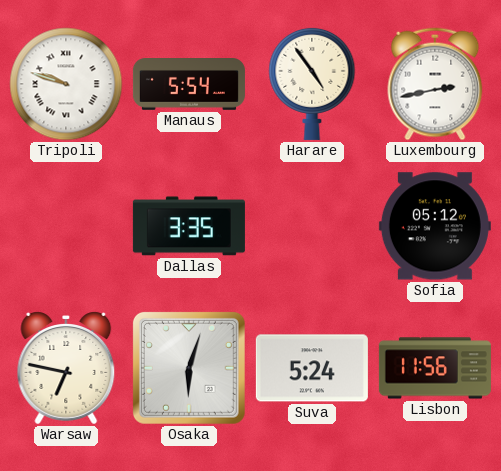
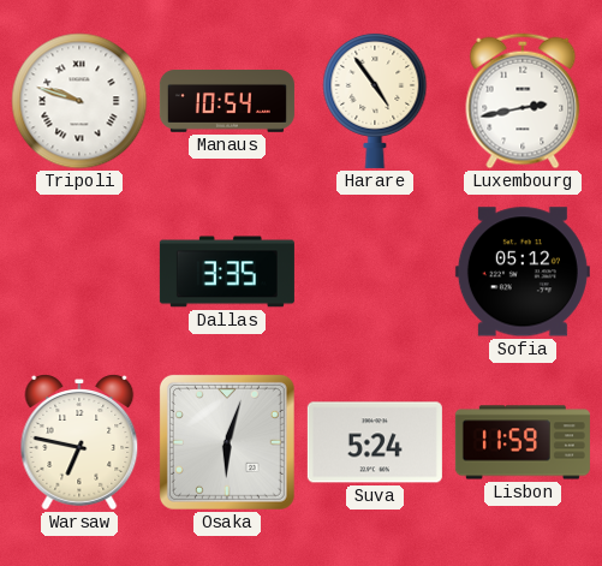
Manaus: 5:54 -> 10:54 (227, 101)
Lisbon: 11:56 -> 11:59 (523, 442)
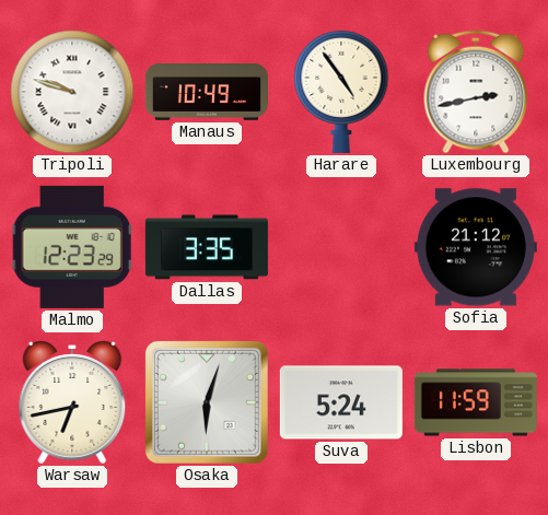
Manaus: 10:54 -> 10:49 (207, 92)
Malmo: none -> 12:23 (72, 247)
Sofia: 05:12 -> 21:12 (476, 247)
Warsaw: 6:47 -> 6:43 (72, 402)
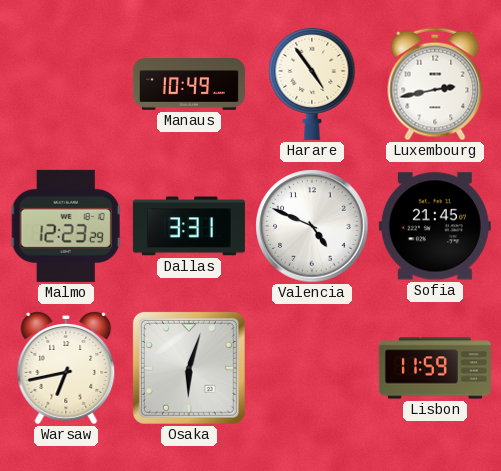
Tripoli: 9:48 -> none (72, 92)
Dallas: 3:35 -> 3:31 (189, 226)
Valencia: none -> 4:49 (312, 226)
Sofia: 21:12 -> 21:45 (435, 226)
Suva: 5:24 -> none (341, 402)
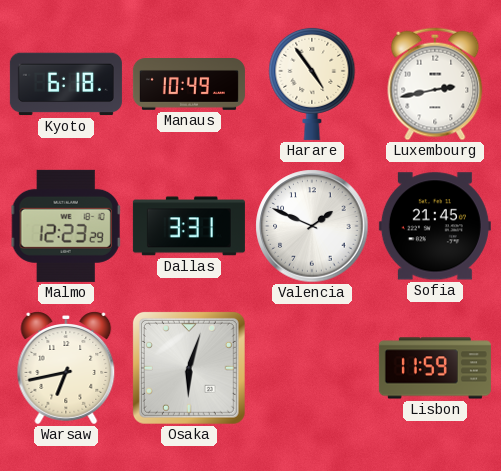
Kyoto: none -> 6:18 (66, 84)
Valencia: 4:49 -> 1:49 (312, 226)
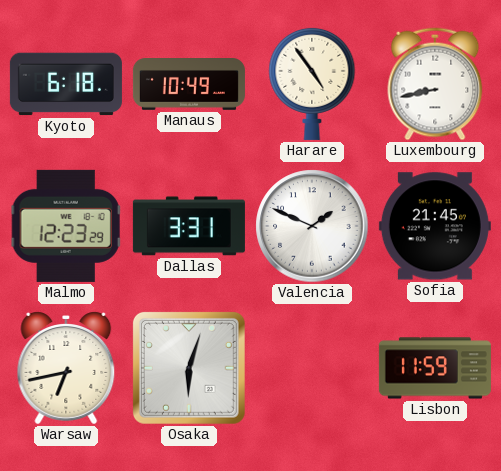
Luxembourg: 2:43 -> 8:43 (435, 84)
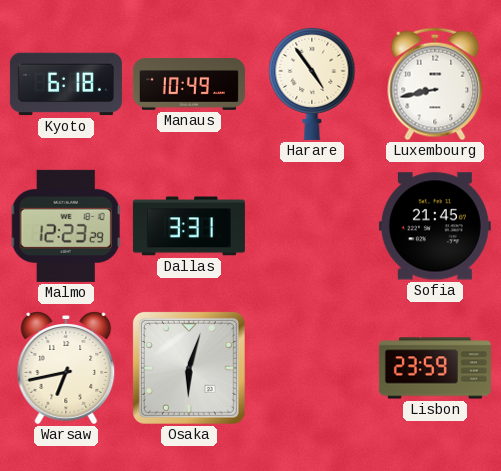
Valencia: 1:49 -> none (312, 226)
Lisbon: 11:59 -> 23:59 (435, 368)
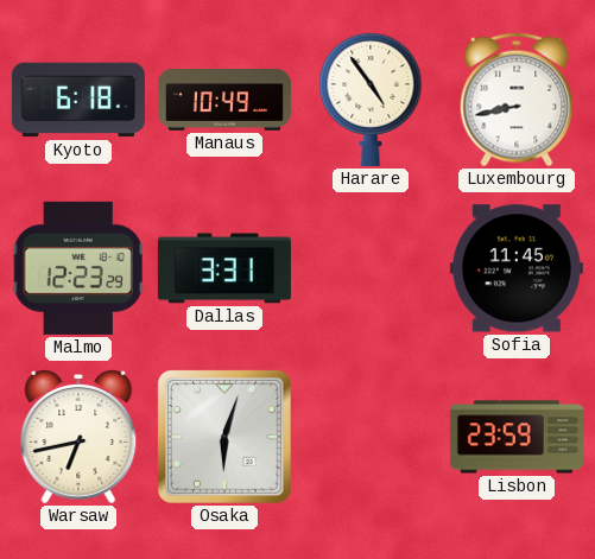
Sofia: 21:45 -> 11:45 (517, 268)
